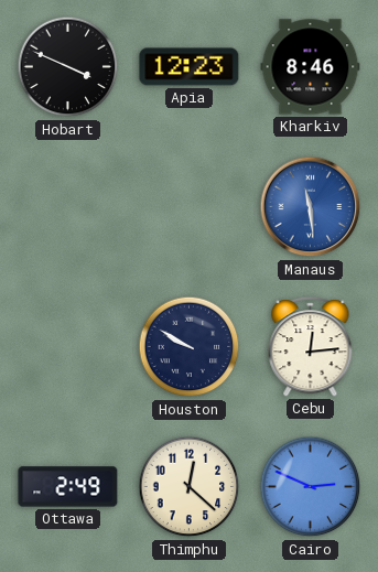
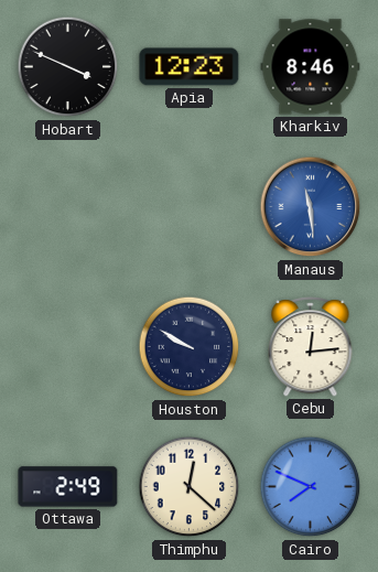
Cairo: 2:49 -> 7:49 (311, 487)
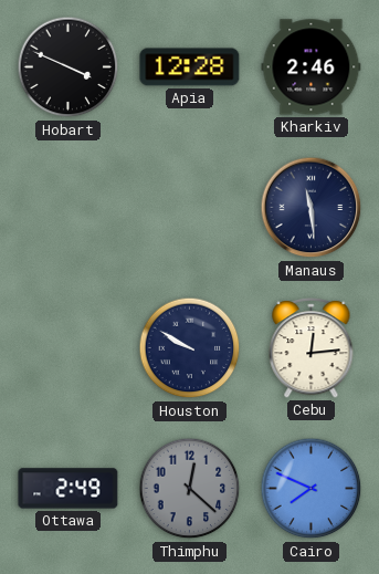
Apia: 12:23 -> 12:28 (190, 67)
Kharkiv: 8:46 -> 2:46 (312, 67)
Manaus dial: blue -> navy (312, 208)
Thimphu dial: cream -> grey (190, 489)
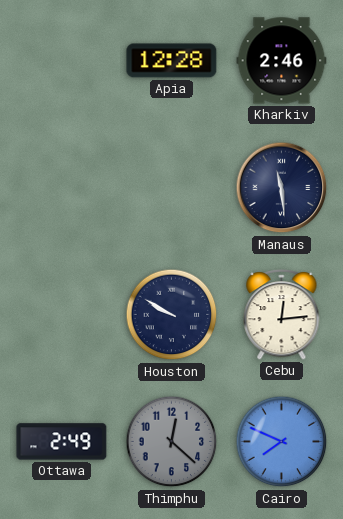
Hobart: 3:49 -> none (69, 67)
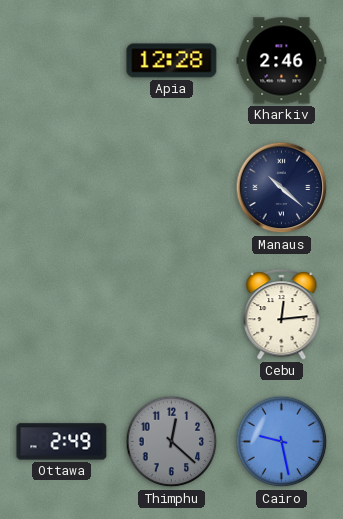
Manaus: 11:29 -> 10:22 (282, 188)
Houston: 9:50 -> none (172, 315)
Cairo: 7:49 -> 9:28 (282, 442)
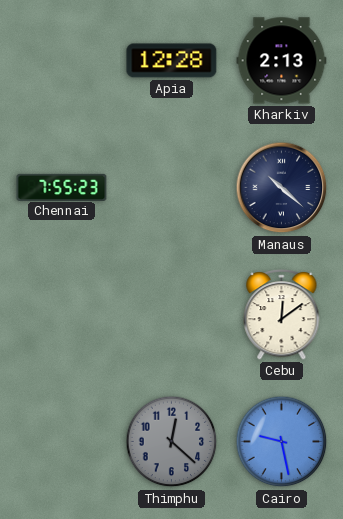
Kharkiv: 2:46 -> 2:13 (282, 61)
Chennai: none -> 7:55 (62, 187)
Cebu: 12:14 -> 12:09 (282, 315)
Ottawa: 2:49 -> none (62, 442)
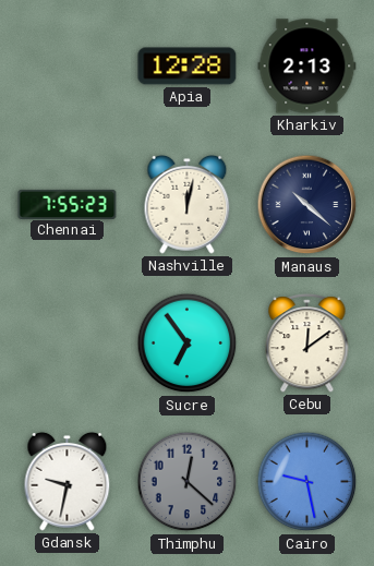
Nashville: none -> 12:02 (188, 204)
Sucre: none -> 6:54 (188, 344)
Gdansk: none -> 9:32 (68, 481)
